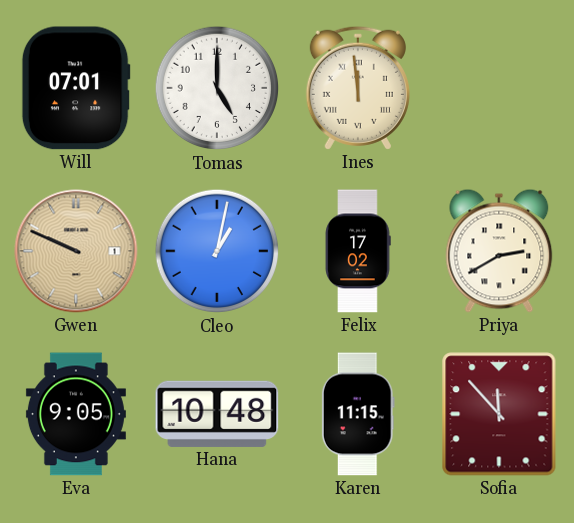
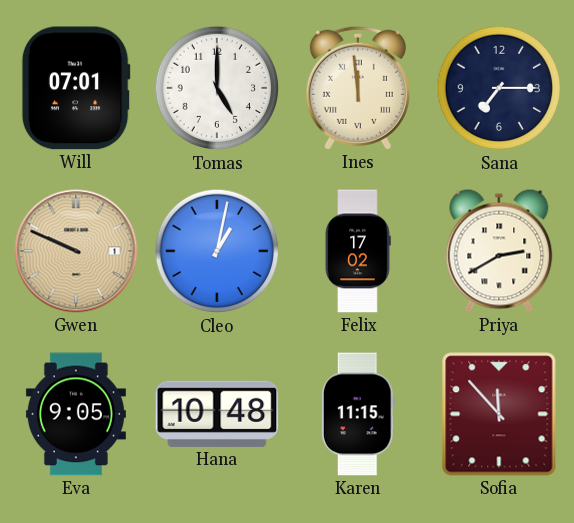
Sana: none -> 7:15 (499, 88)
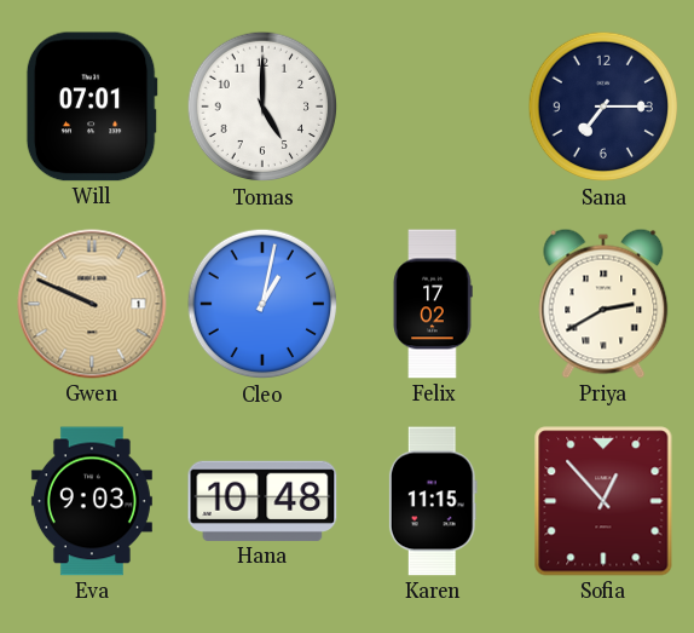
Ines: 11:59 -> none (358, 88)
Eva: 9:05 -> 9:03 (92, 501)
Sofia: 11:53 -> 12:53 (603, 501)
